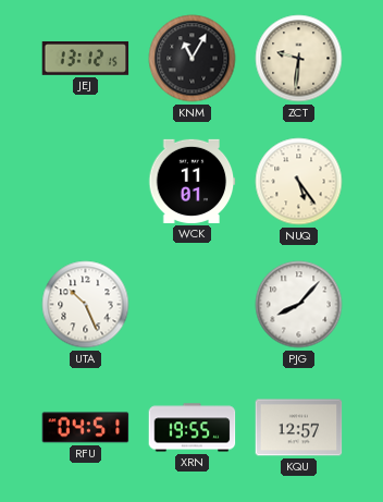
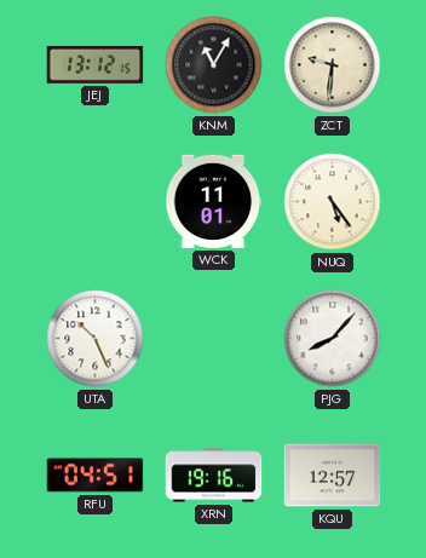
XRN: 19:55 -> 19:16 (214, 476)
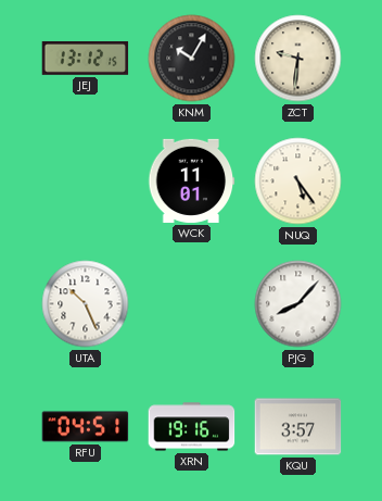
KNM: 11:05 -> 10:05 (192, 59)
KQU: 12:57 -> 3:57 (298, 427)
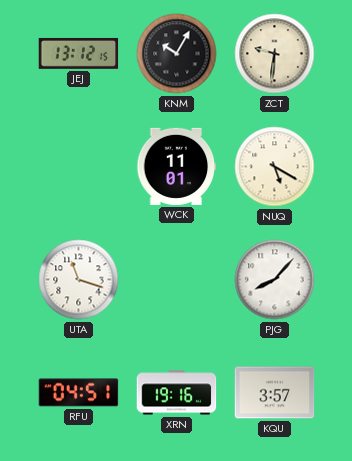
NUQ: 5:24 -> 5:20 (275, 167)
UTA: 10:26 -> 11:18 (79, 280)
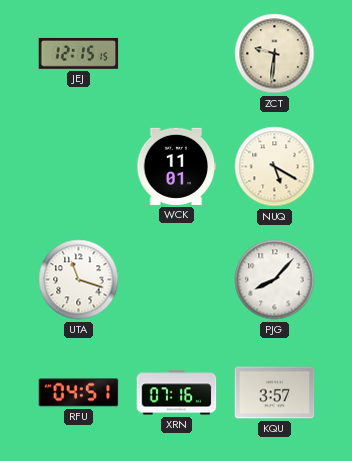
JEJ: 13:12 -> 12:15 (79, 53)
KNM: 10:05 -> none (177, 54)
XRN: 19:16 -> 07:16 (177, 393)
